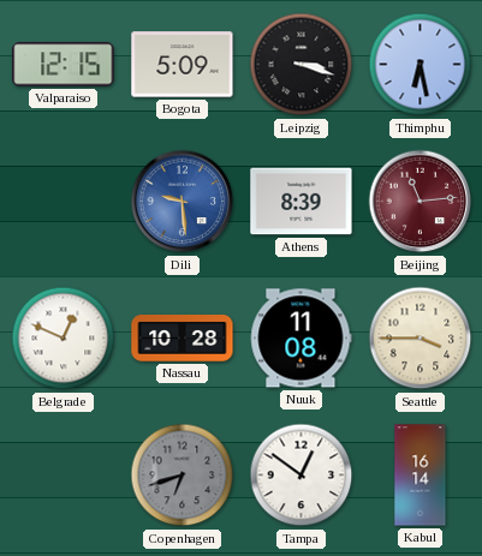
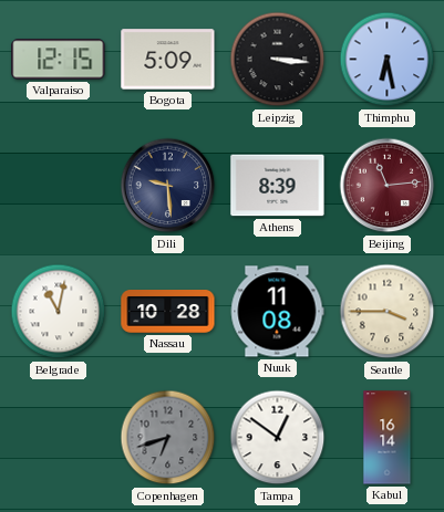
Leipzig: 3:18 -> 3:16 (278, 60)
Dili dial: blue -> navy (168, 186)
Belgrade: 12:49 -> 11:02 (59, 312)
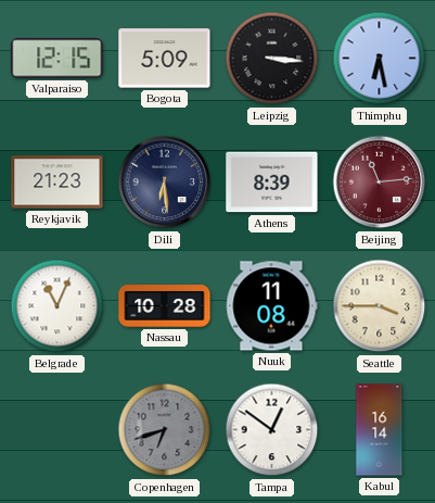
Reykjavik: none -> 21:23 (57, 183)
Dili: 9:29 -> 6:29 (165, 183)
Belgrade: 11:02 -> 11:04 (57, 306)
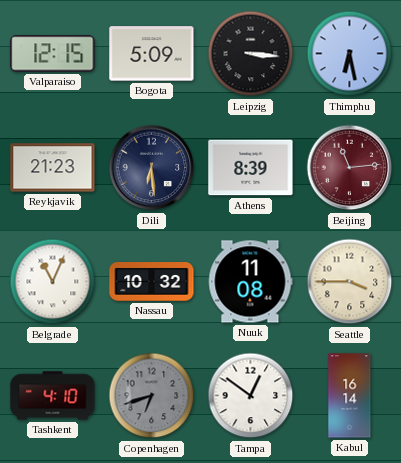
Nassau: 10:28 -> 10:32 (152, 282)
Tashkent: none -> 4:10 (53, 396)
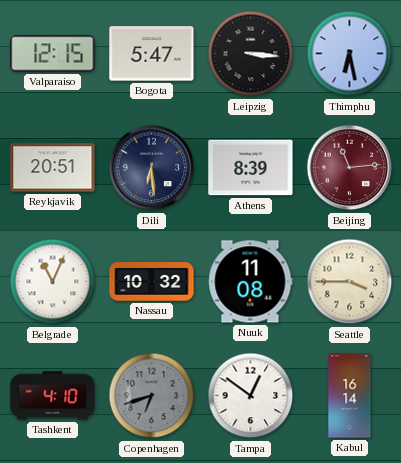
Bogota: 5:09 -> 5:47 (152, 54)
Reykjavik: 21:23 -> 20:51 (53, 168)
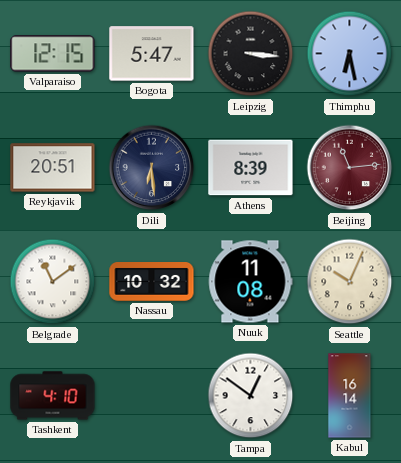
Belgrade: 11:04 -> 11:09 (53, 282)
Seattle: 3:45 -> 10:04 (350, 282)
Copenhagen: 6:42 -> none (152, 396)
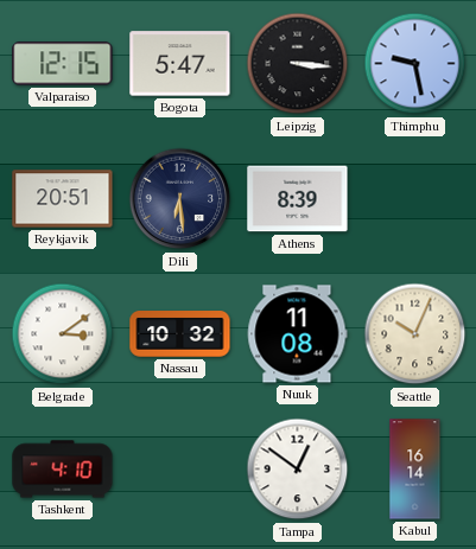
Thimphu: 6:28 -> 9:28 (415, 64)
Beijing: 11:14 -> none (350, 168)
Belgrade: 11:09 -> 3:09 (63, 334)
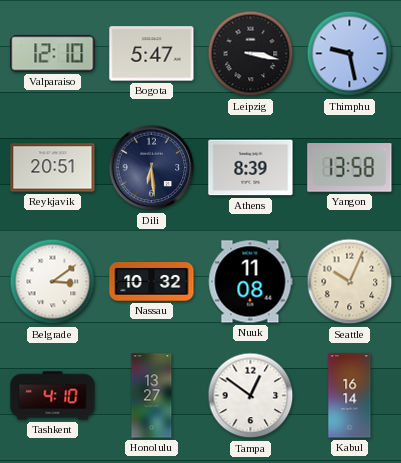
Valparaiso: 12:15 -> 12:10 (53, 54)
Leipzig: 3:16 -> 3:17 (251, 54)
Yangon: none -> 13:58 (350, 168)
Honolulu: none -> 13:27 (152, 396)
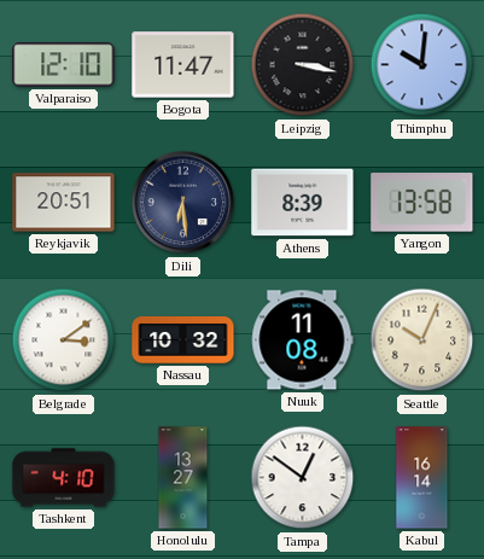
Bogota: 5:47 -> 11:47 (183, 65)
Thimphu: 9:28 -> 10:01 (422, 65)
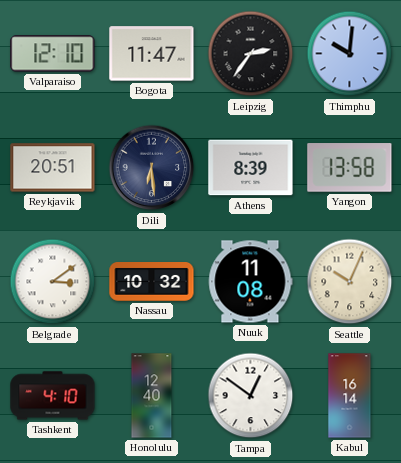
Leipzig: 3:17 -> 2:36 (251, 54)
Honolulu: 13:27 -> 12:40 (152, 396)
